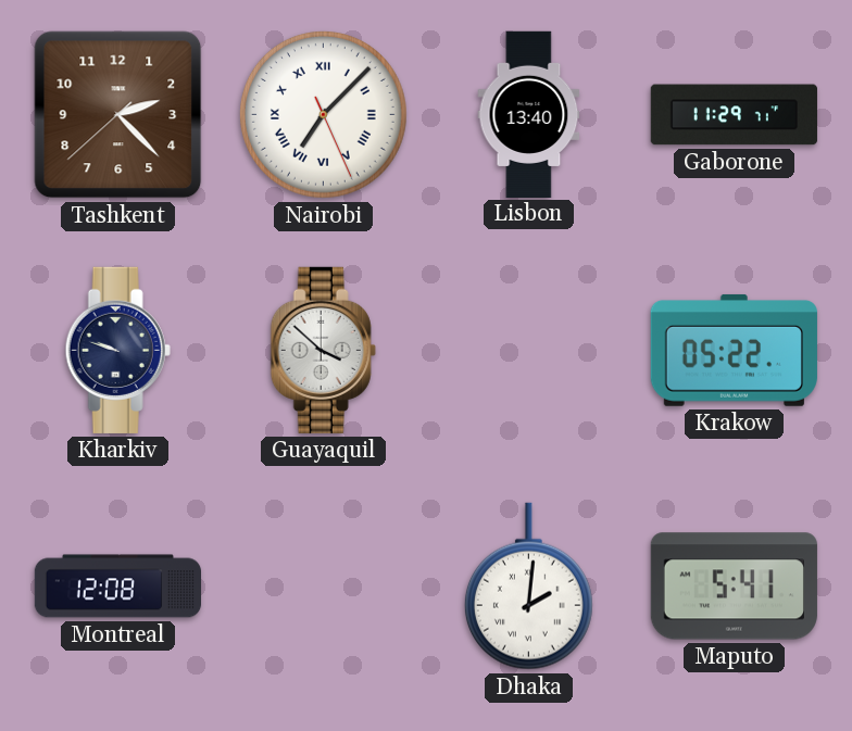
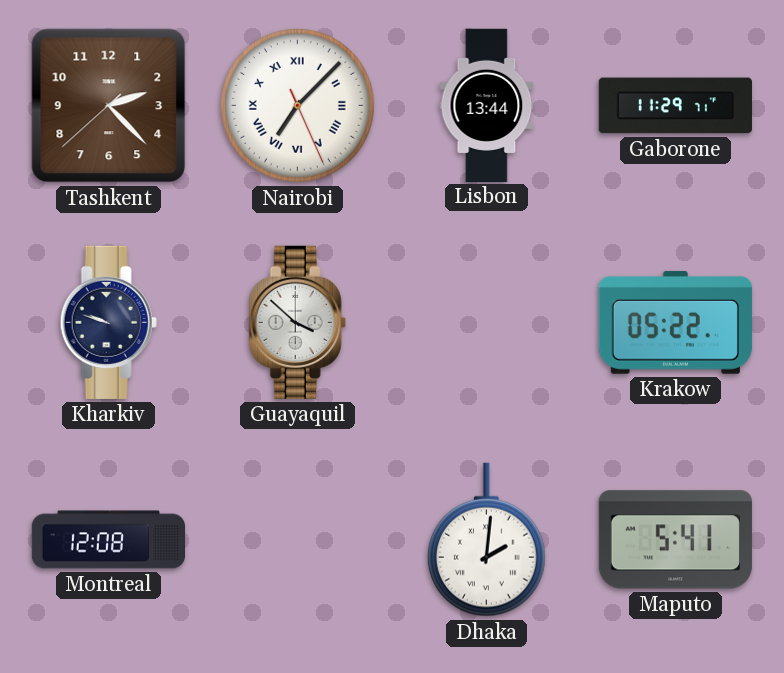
Lisbon: 13:40 -> 13:44 (487, 105)
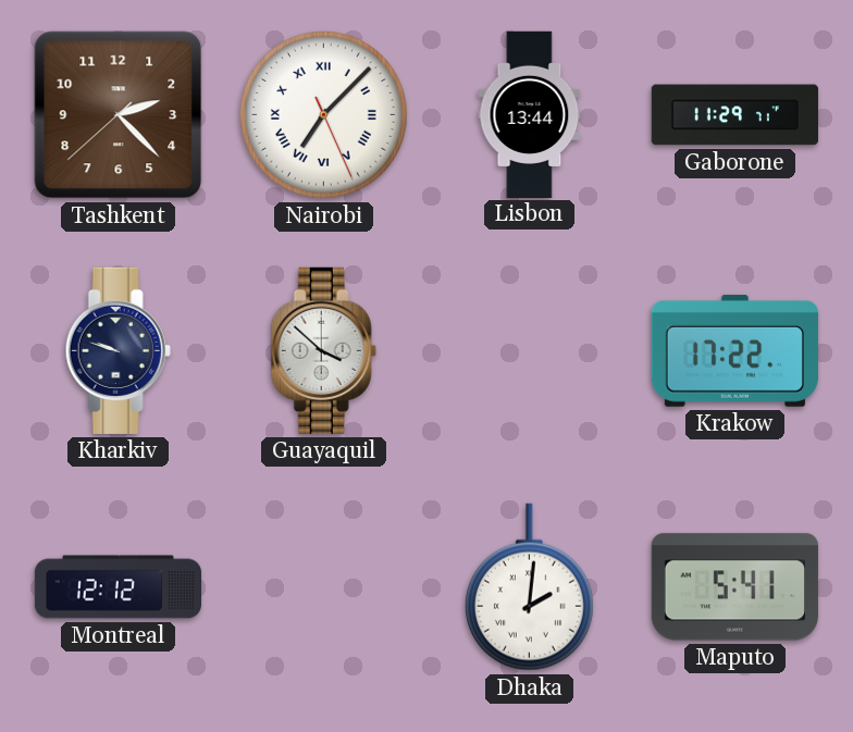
Krakow: 05:22 -> 17:22 (734, 350)
Montreal: 12:08 -> 12:12 (118, 587)
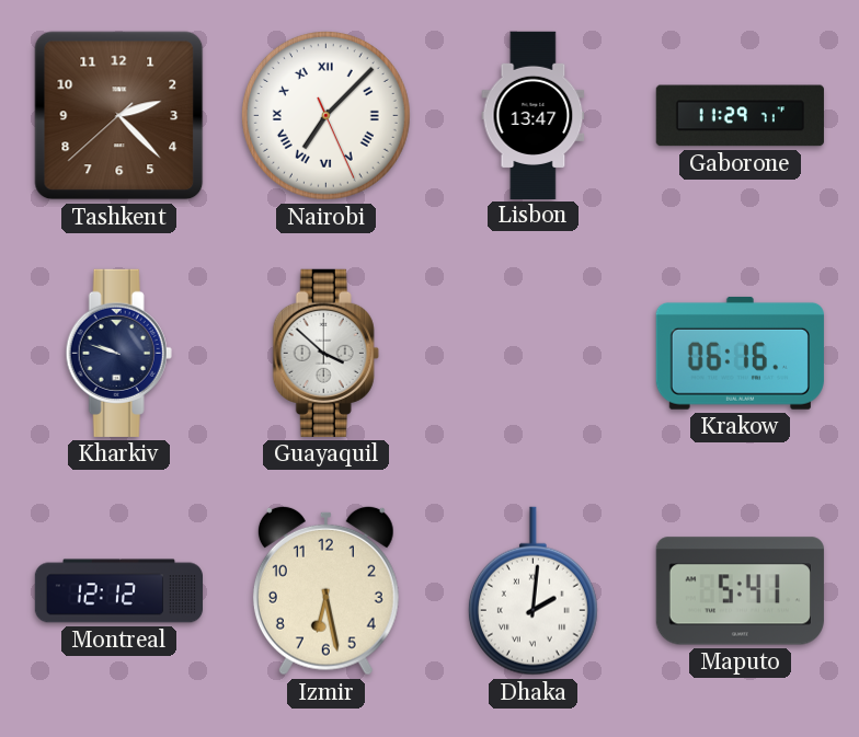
Lisbon: 13:44 -> 13:47 (534, 115)
Krakow: 17:22 -> 06:16 (740, 353)
Izmir: none -> 6:28 (325, 590)
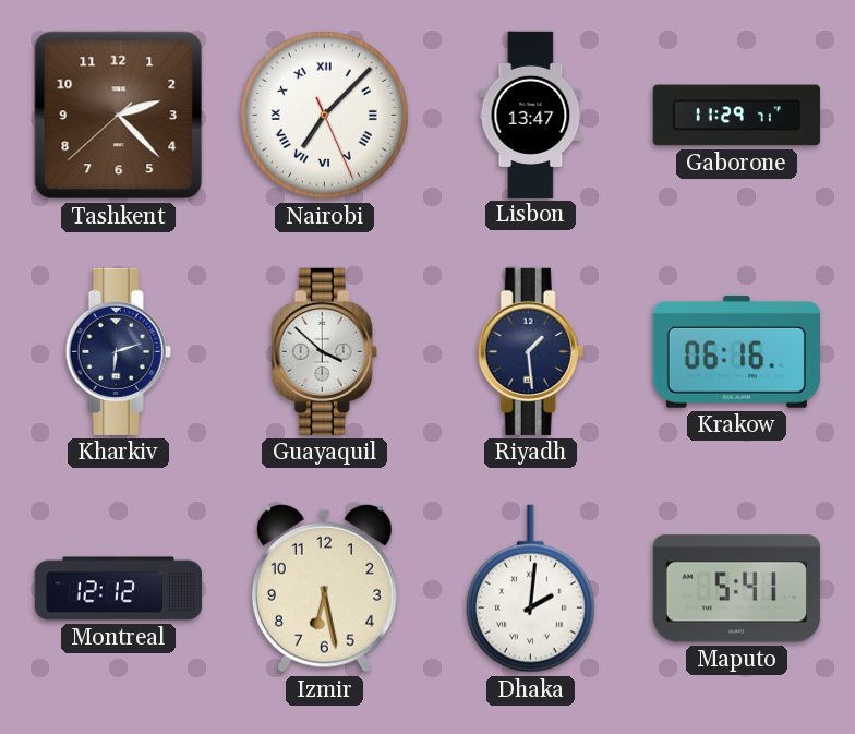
Kharkiv: 9:48 -> 6:12 (118, 351)
Riyadh: none -> 1:29 (530, 351)
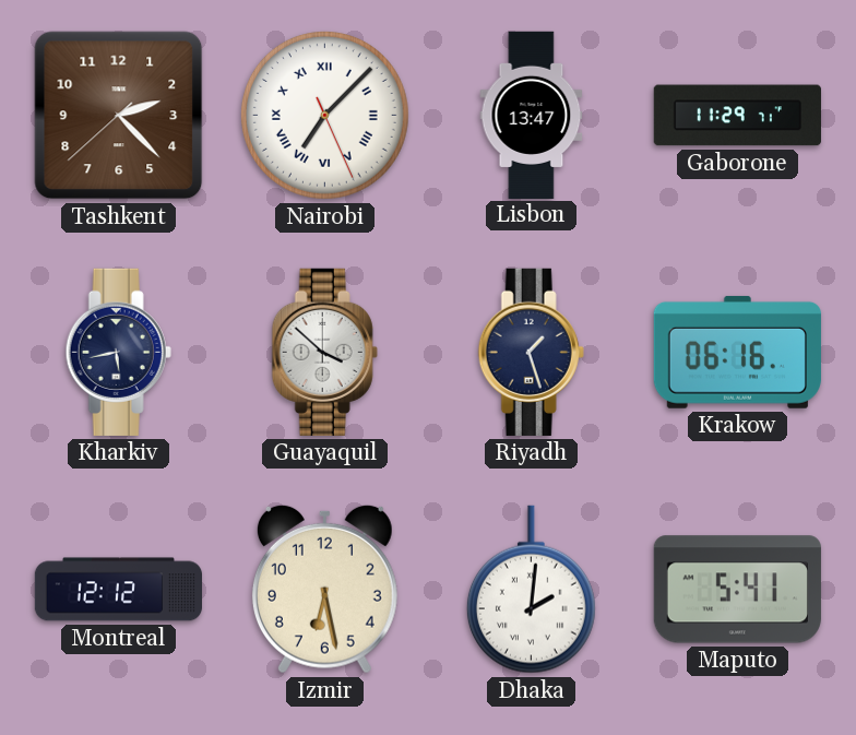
Kharkiv: 6:12 -> 5:43 (118, 352)
Riyadh: 1:29 -> 1:27 (531, 352)
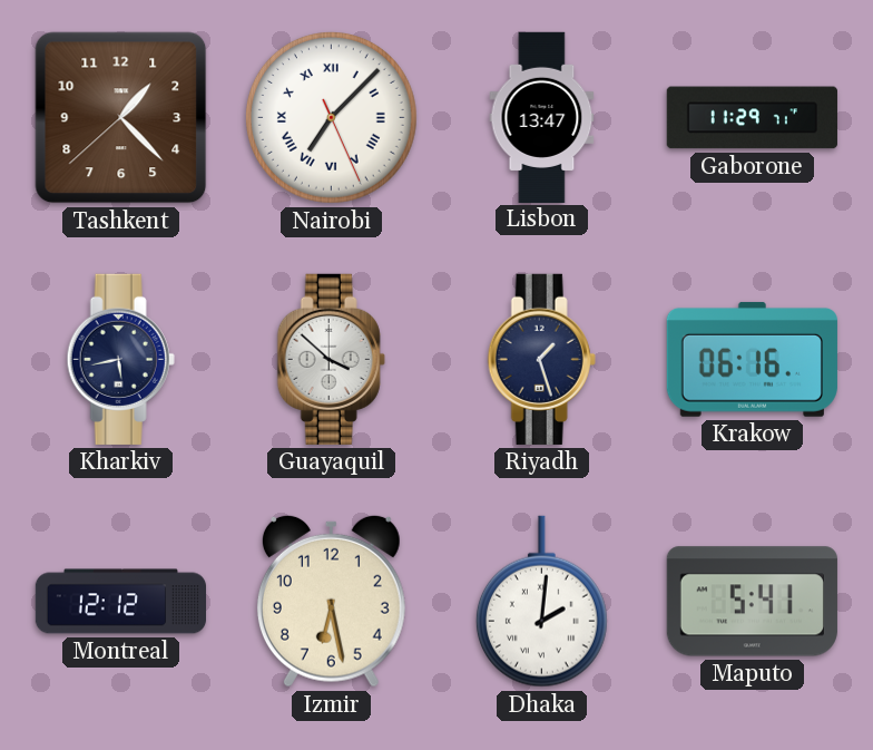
Tashkent: 2:22 -> 1:22 (121, 118)
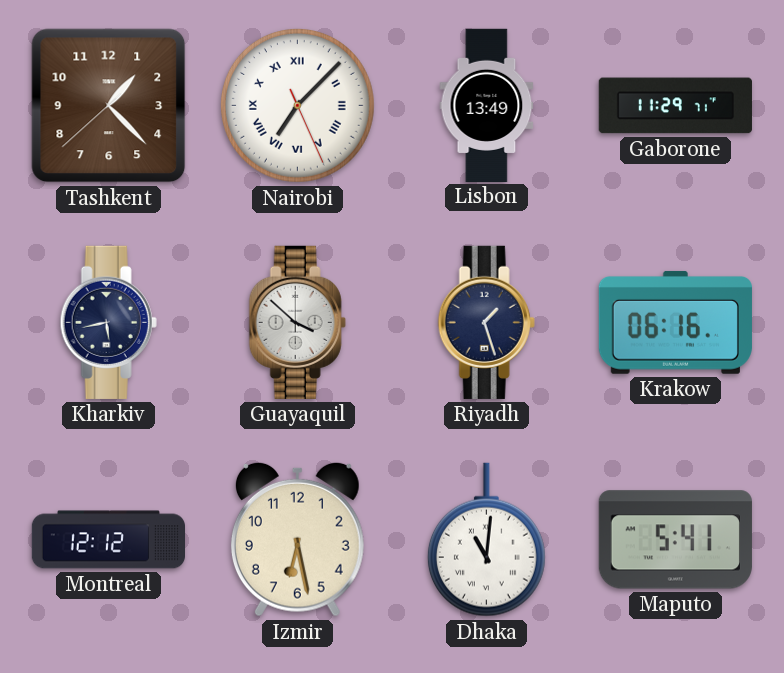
Lisbon: 13:47 -> 13:49 (487, 105)
Dhaka: 2:01 -> 11:01 (486, 540)
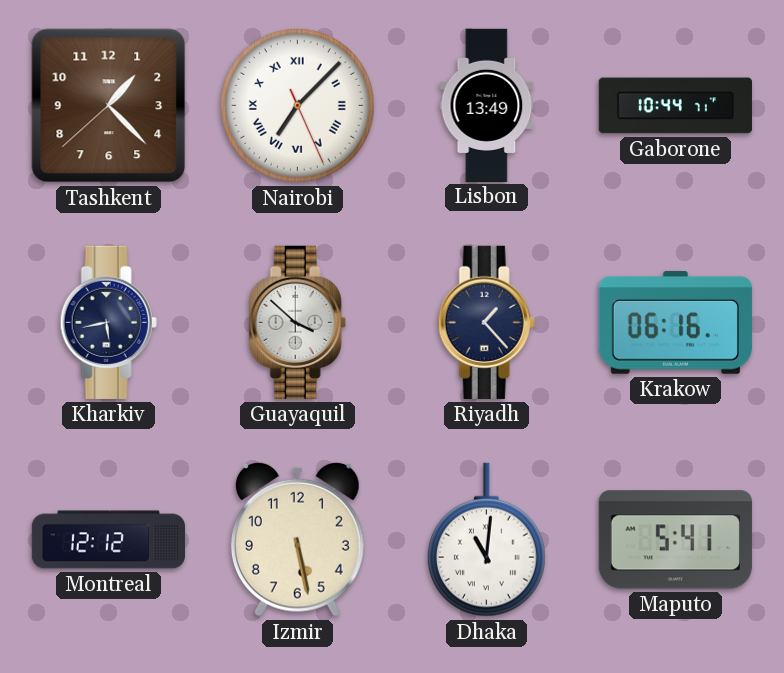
Gaborone: 11:29 -> 10:44 (675, 106)
Riyadh: 1:27 -> 1:23 (486, 322)
Izmir: 6:28 -> 5:28 (297, 539)
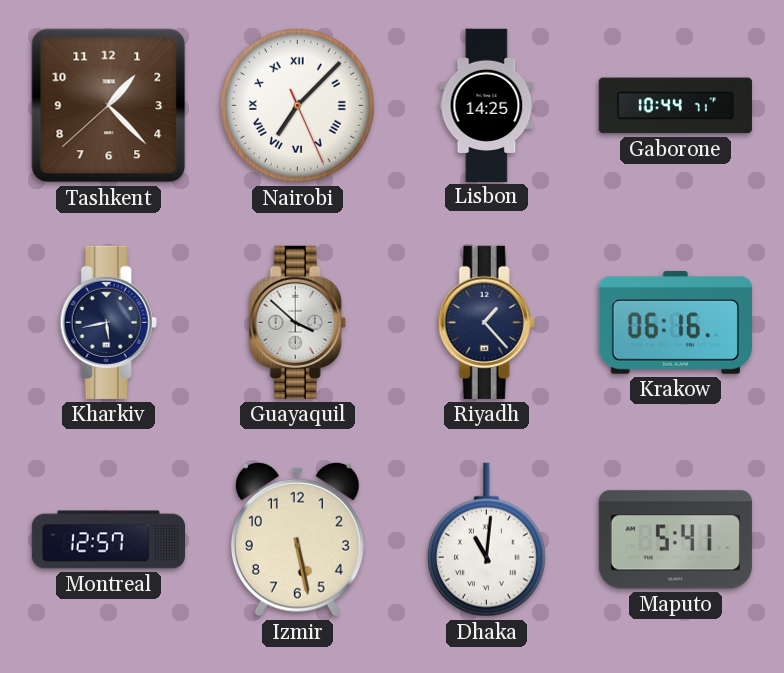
Lisbon: 13:49 -> 14:25 (487, 105)
Montreal: 12:12 -> 12:57 (108, 540)
